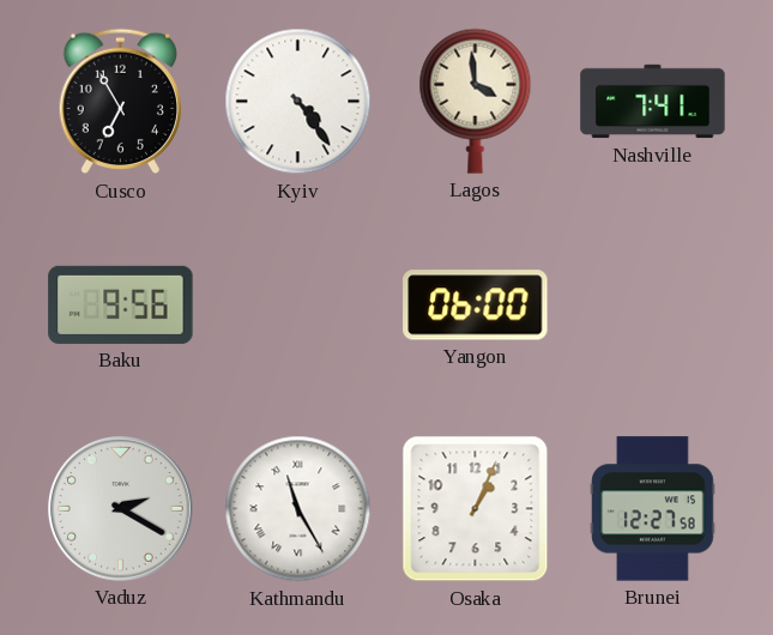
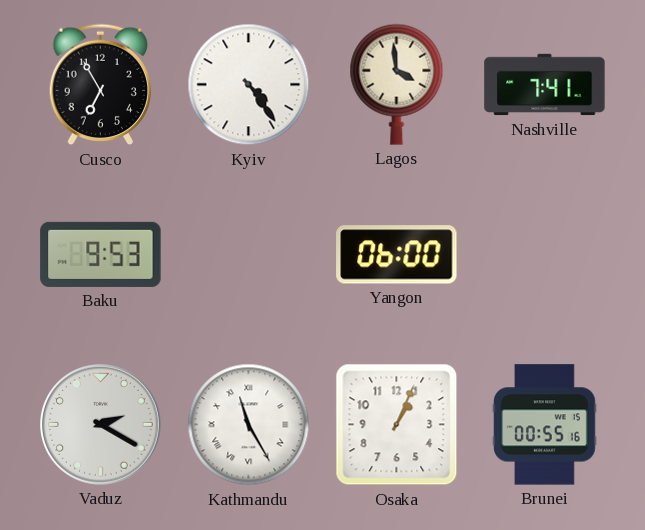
Baku: 9:56 -> 9:53 (101, 254)
Brunei: 12:27 -> 00:55 (545, 425)
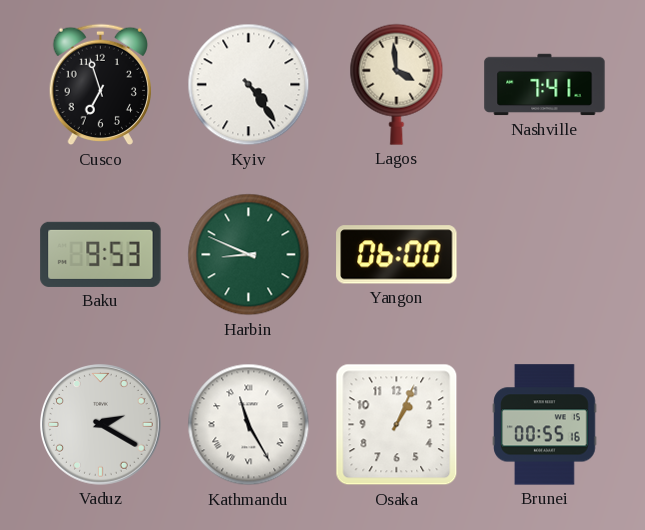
Cusco: 6:55 -> 6:57 (100, 85)
Harbin: none -> 8:49 (249, 255)
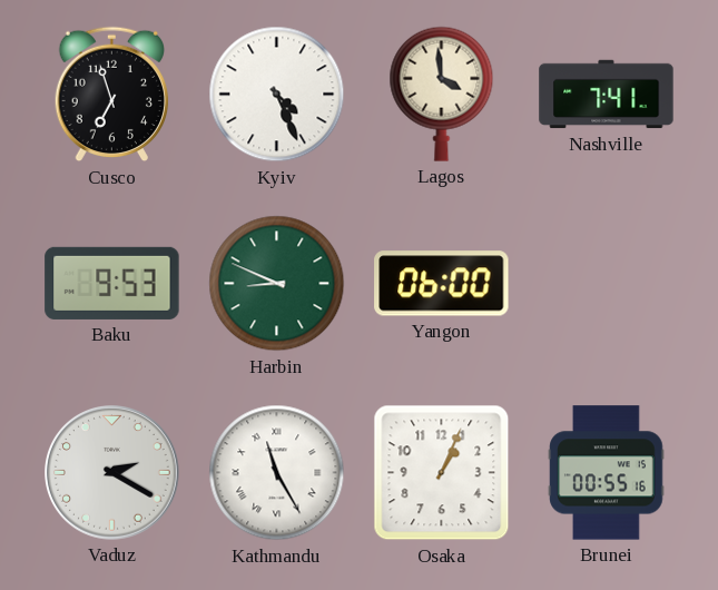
Kyiv: 4:24 -> 4:26 (277, 95)
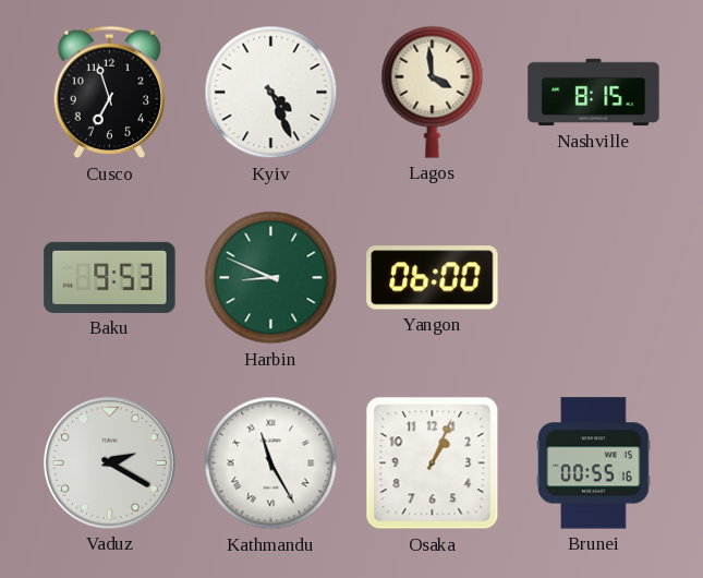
Nashville: 7:41 -> 8:15 (594, 93)
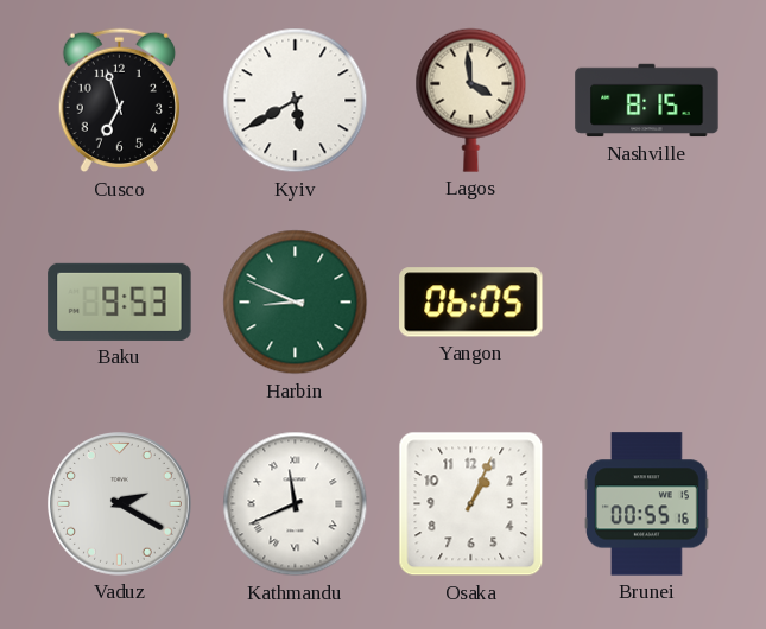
Kyiv: 4:26 -> 5:40 (296, 101)
Yangon: 06:00 -> 06:05 (471, 303)
Kathmandu: 11:25 -> 11:41 (296, 504)
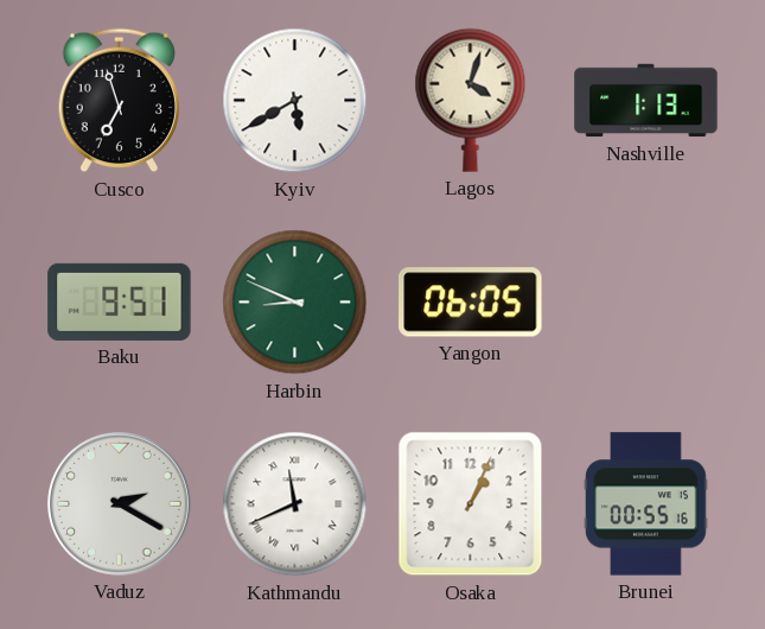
Lagos: 3:59 -> 4:03 (471, 100)
Nashville: 8:15 -> 1:13 (646, 101)
Baku: 9:53 -> 9:51 (120, 301)
